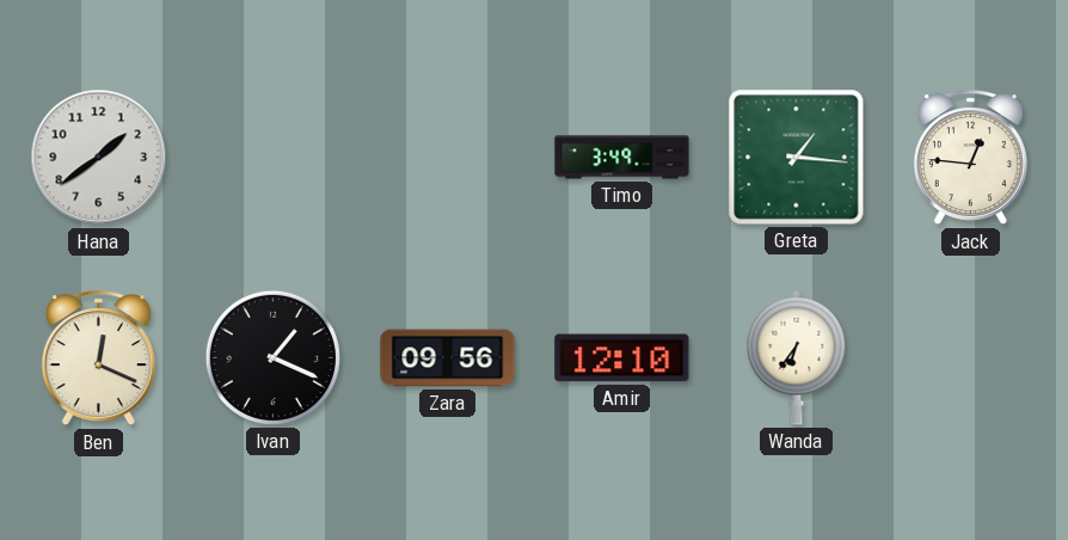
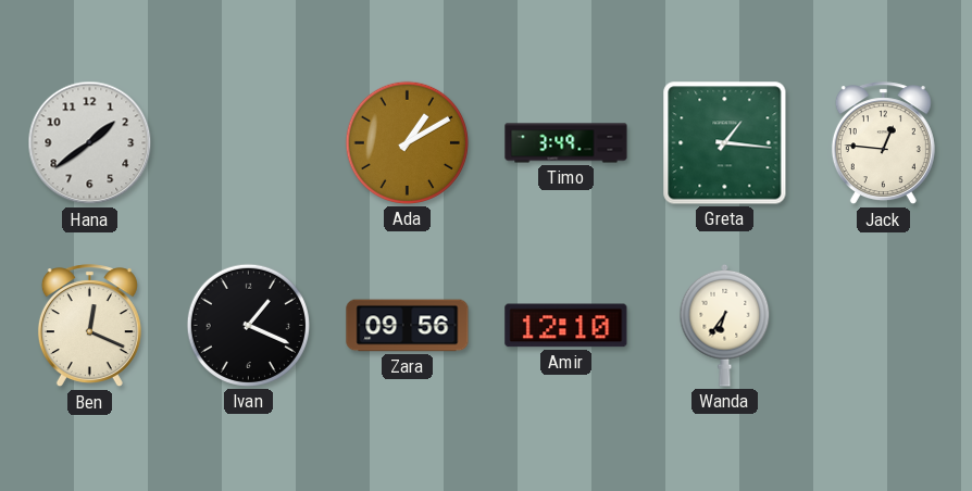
Ada: none -> 1:10 (407, 142)
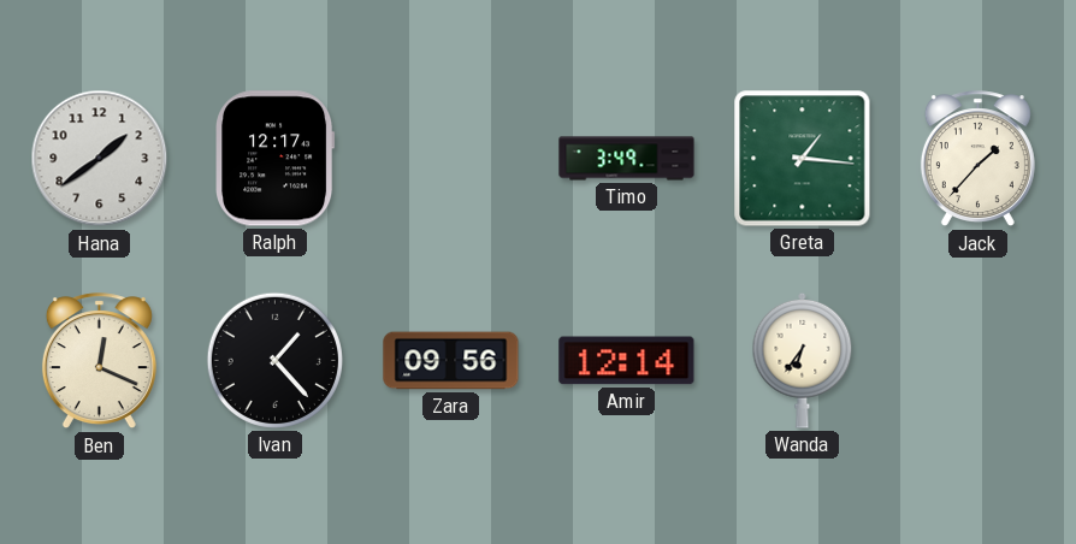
Ralph: none -> 12:17 (276, 159)
Ada: 1:10 -> none (407, 142)
Jack: 12:46 -> 1:37 (977, 159)
Ivan: 1:19 -> 1:23 (274, 360)
Amir: 12:10 -> 12:14 (627, 361)
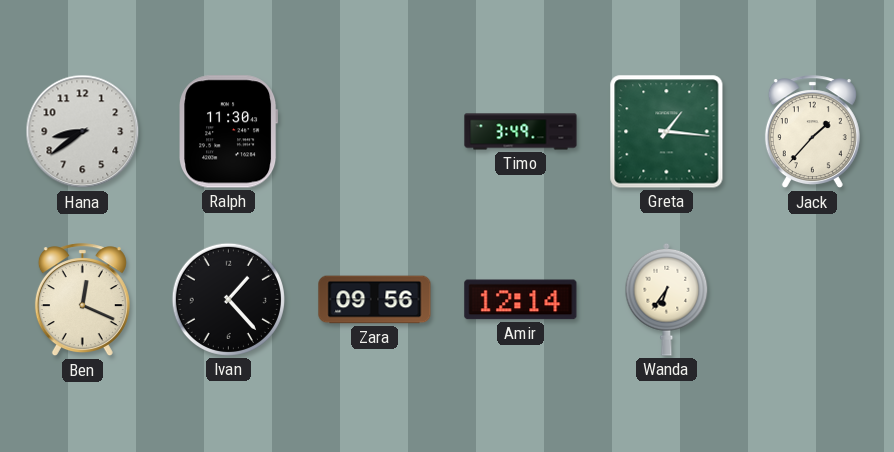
Hana: 1:39 -> 8:39 (83, 132)
Ralph: 12:17 -> 11:30 (229, 132)
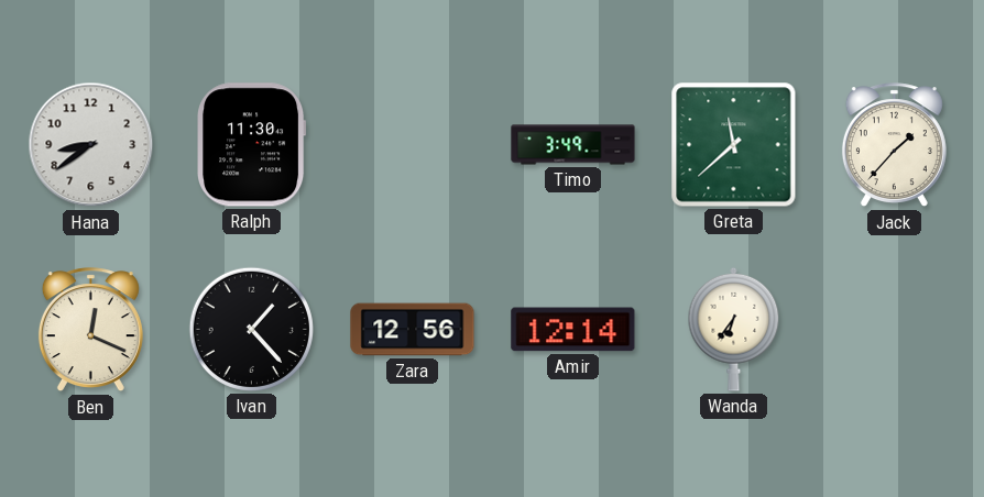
Greta: 1:16 -> 11:38 (734, 145)
Zara: 09:56 -> 12:56 (413, 330)
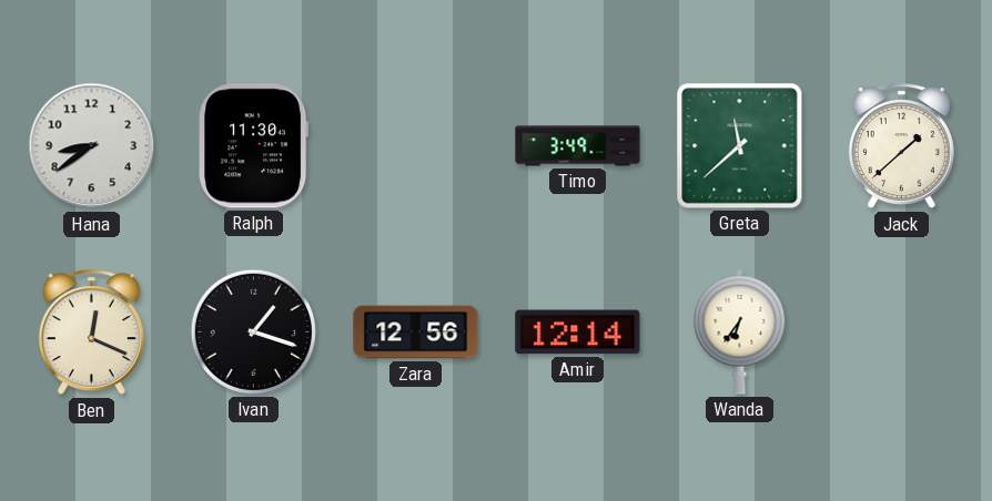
Jack: 1:37 -> 1:38 (901, 146)
Ivan: 1:23 -> 1:18 (253, 331)
